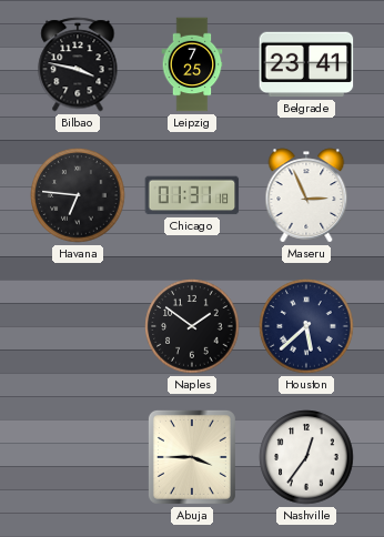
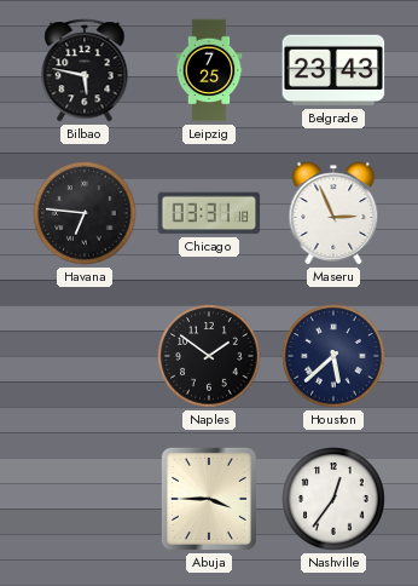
Bilbao: 3:47 -> 5:47 (85, 70)
Belgrade: 23:41 -> 23:43 (333, 70)
Chicago: 01:31 -> 03:31 (209, 213)
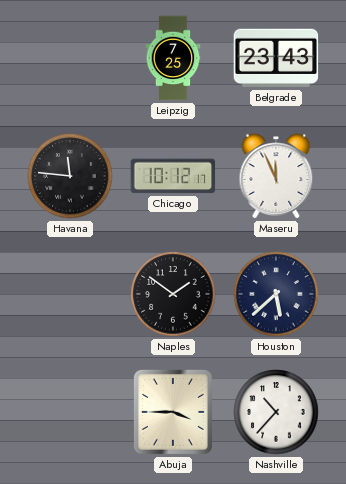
Bilbao: 5:47 -> none (85, 70)
Havana: 6:46 -> 11:46 (70, 176)
Chicago: 03:31 -> 10:12 (173, 176)
Maseru: 2:56 -> 11:56 (276, 176)
Nashville: 12:36 -> 10:37 (276, 412)
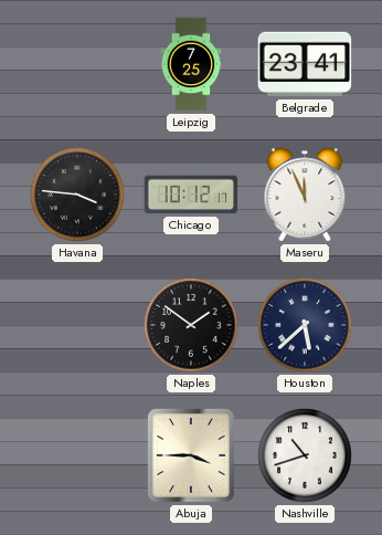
Belgrade: 23:43 -> 23:41 (305, 64)
Havana: 11:46 -> 3:46 (77, 195)
Nashville: 10:37 -> 10:42 (305, 455)
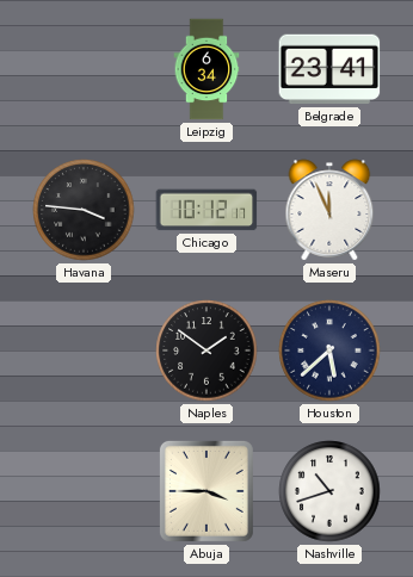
Leipzig: 7:25 -> 6:34 (207, 69)
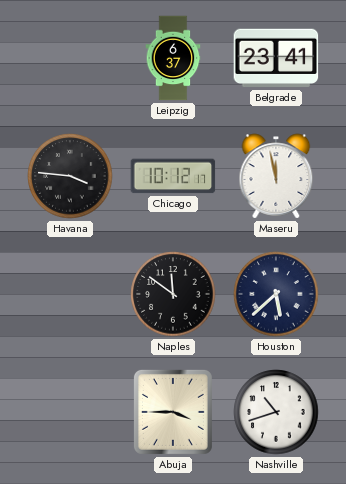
Leipzig: 6:34 -> 6:37 (173, 58)
Maseru: 11:56 -> 11:58 (276, 176)
Naples: 1:51 -> 11:51 (173, 294)
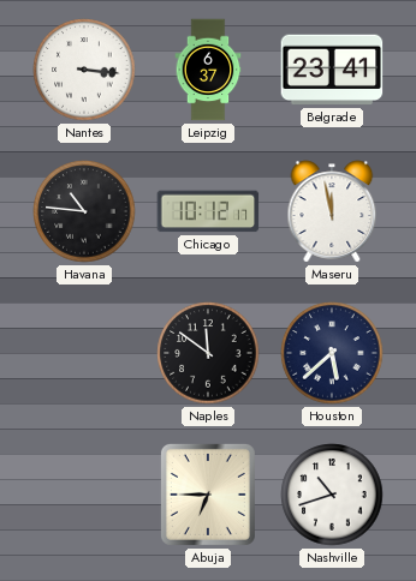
Nantes: none -> 3:16 (84, 70)
Havana: 3:46 -> 10:46 (84, 211)
Abuja: 3:45 -> 6:45 (208, 495)
